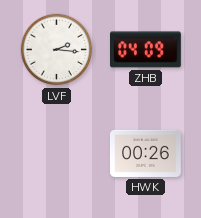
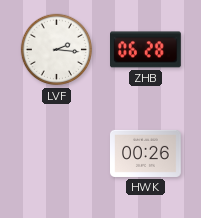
ZHB: 04:09 -> 06:28 (146, 50)
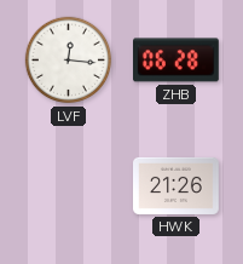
LVF: 2:16 -> 12:16 (69, 61)
HWK: 00:26 -> 21:26 (177, 185)
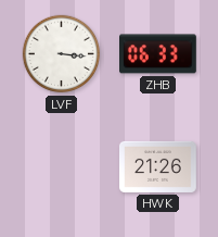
LVF: 12:16 -> 3:16 (62, 54)
ZHB: 06:28 -> 06:33 (158, 54)
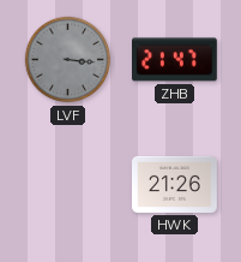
LVF dial: white -> grey (68, 60)
ZHB: 06:33 -> 21:47 (175, 60)
